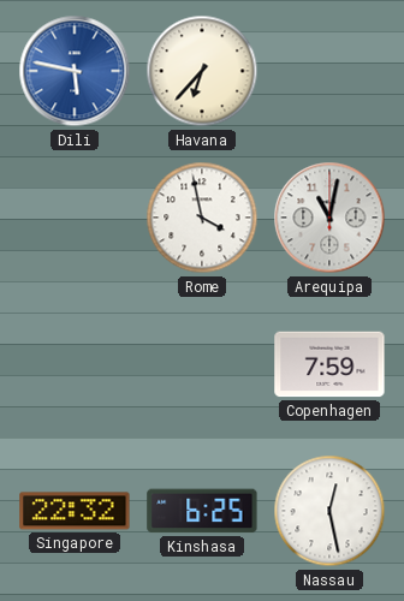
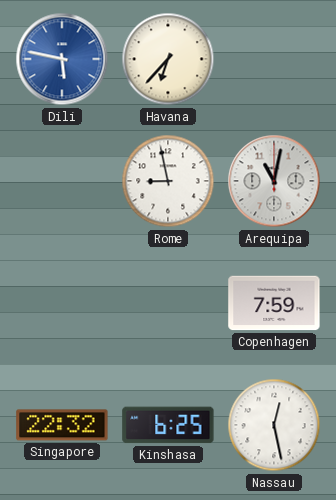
Rome: 3:58 -> 8:58 (168, 181)
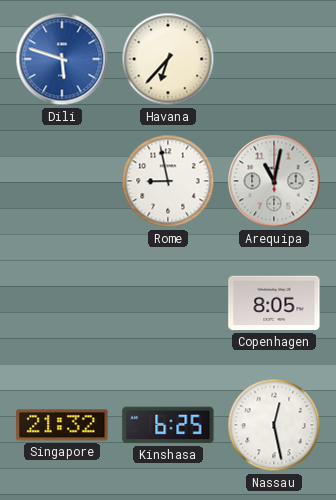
Dili: 5:47 -> 5:48 (62, 59)
Copenhagen: 7:59 -> 8:05 (274, 303)
Singapore: 22:32 -> 21:32 (62, 425)
